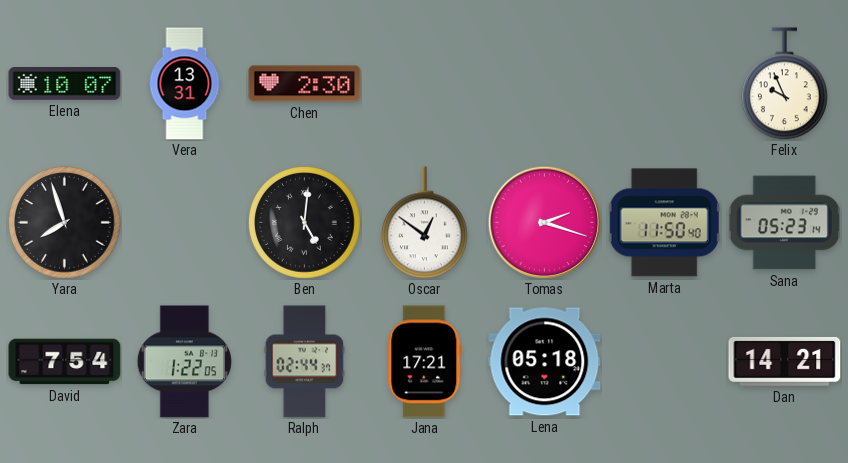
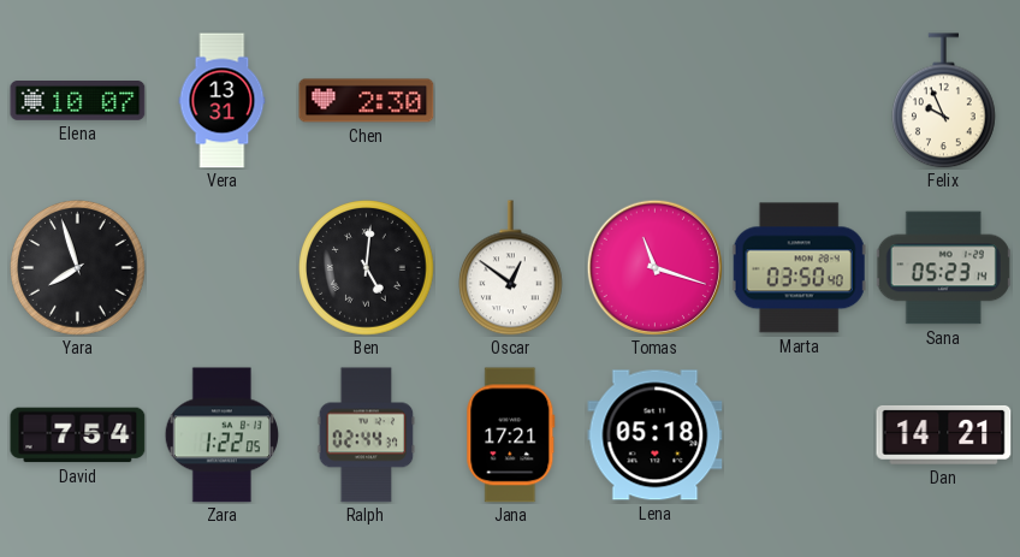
Tomas: 2:18 -> 11:18 (654, 267)
Marta: 11:50 -> 03:50 (799, 268)
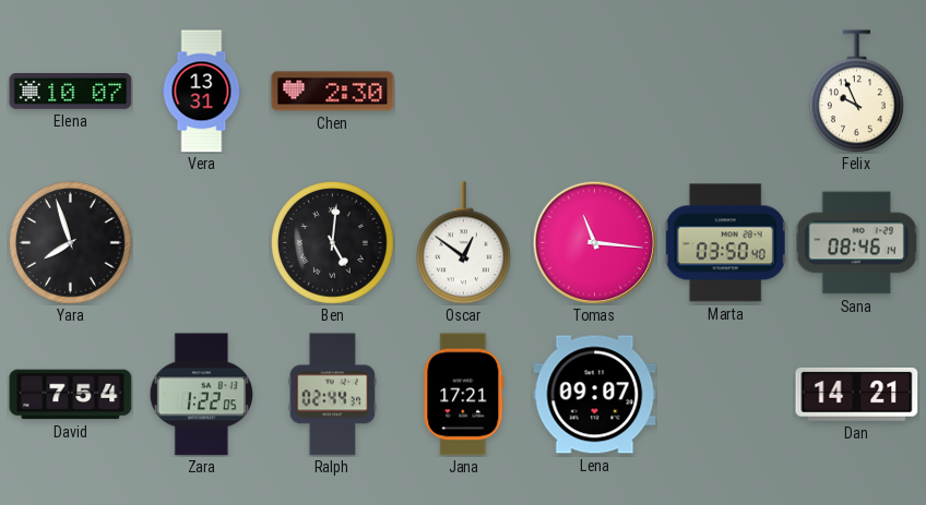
Tomas: 11:18 -> 11:16 (594, 242)
Sana: 05:23 -> 08:46 (856, 243)
Lena: 05:18 -> 09:07 (595, 395)
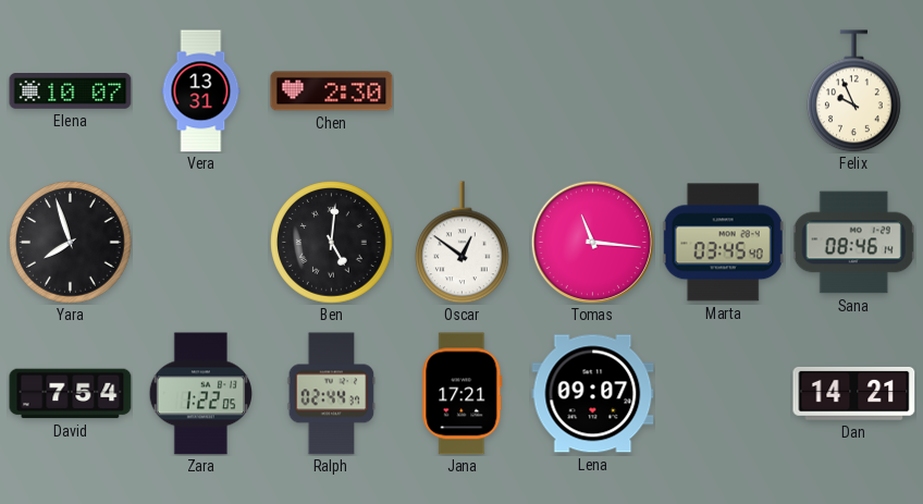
Marta: 03:50 -> 03:45 (723, 243)
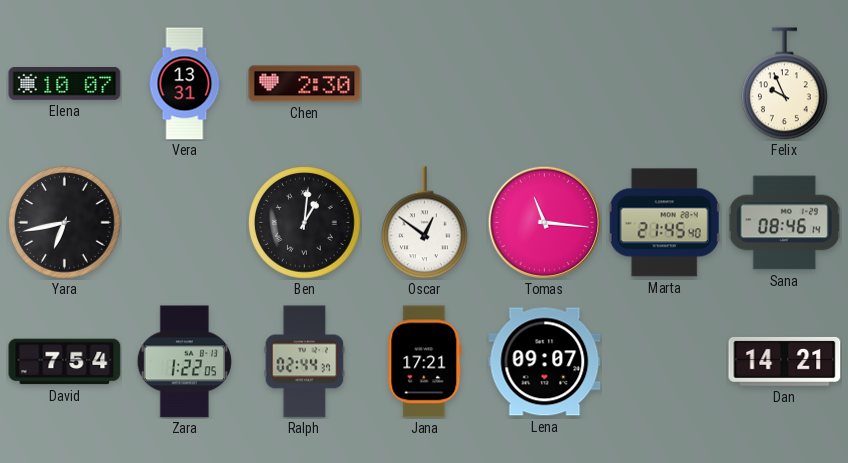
Yara: 7:57 -> 6:43 (65, 223)
Ben: 5:01 -> 1:01 (305, 223)
Marta: 03:45 -> 21:45 (664, 223)
